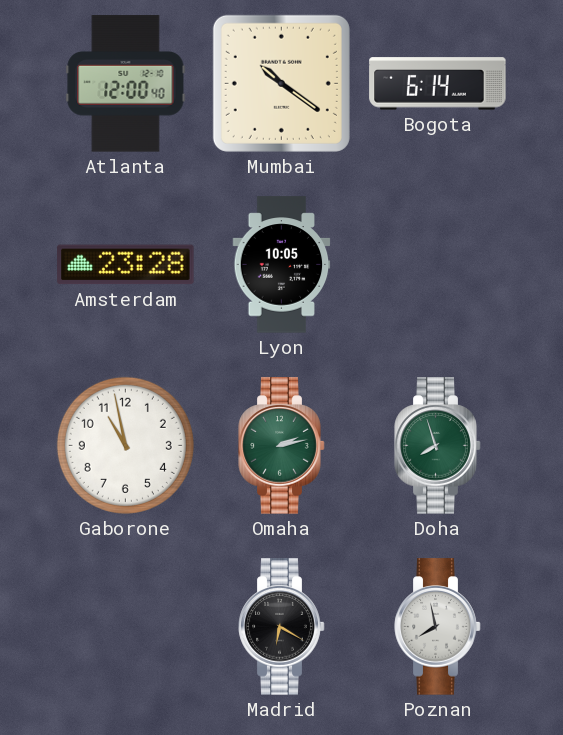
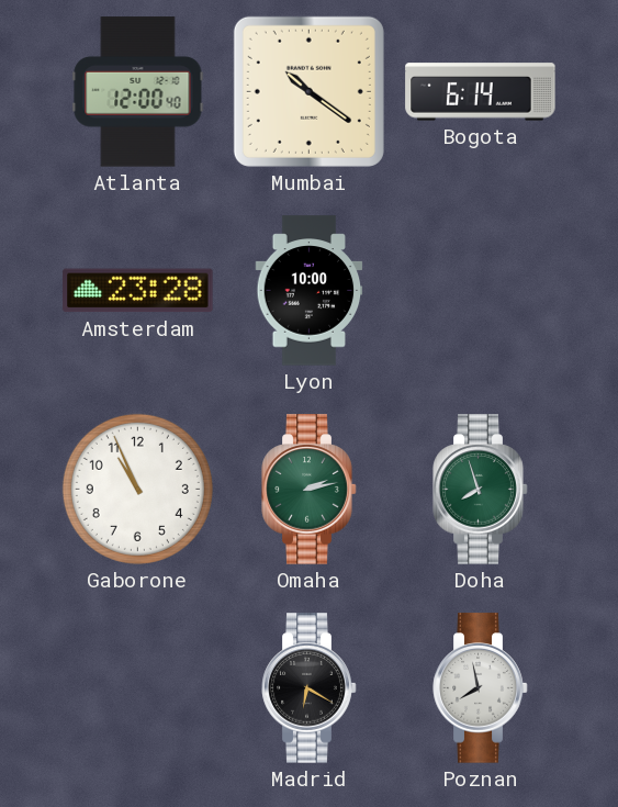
Lyon: 10:05 -> 10:00 (310, 291)
Gaborone: 10:58 -> 10:56 (137, 489)
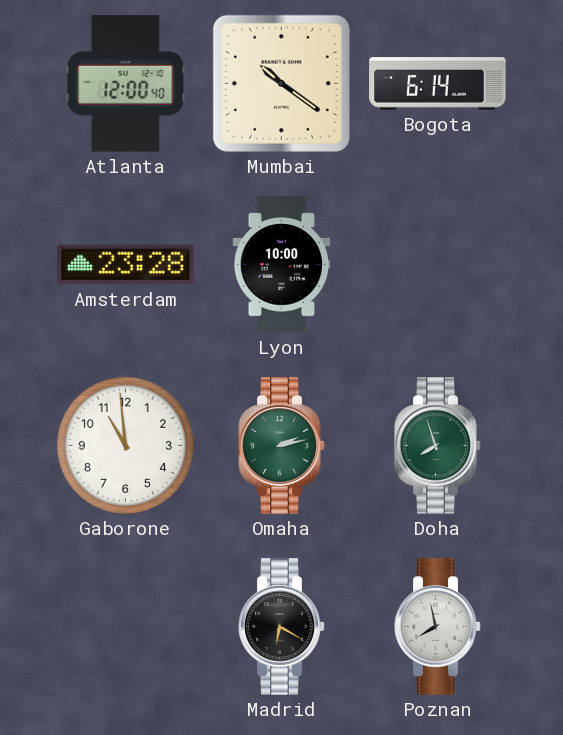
Gaborone: 10:56 -> 10:59 (125, 445)
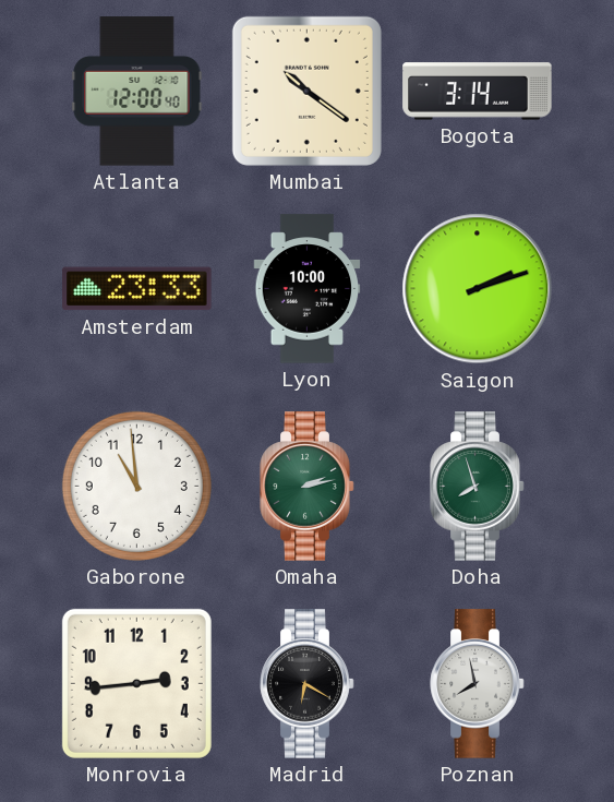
Bogota: 6:14 -> 3:14 (478, 92)
Amsterdam: 23:28 -> 23:33 (137, 289)
Saigon: none -> 2:12 (478, 289)
Monrovia: none -> 2:44 (136, 683)
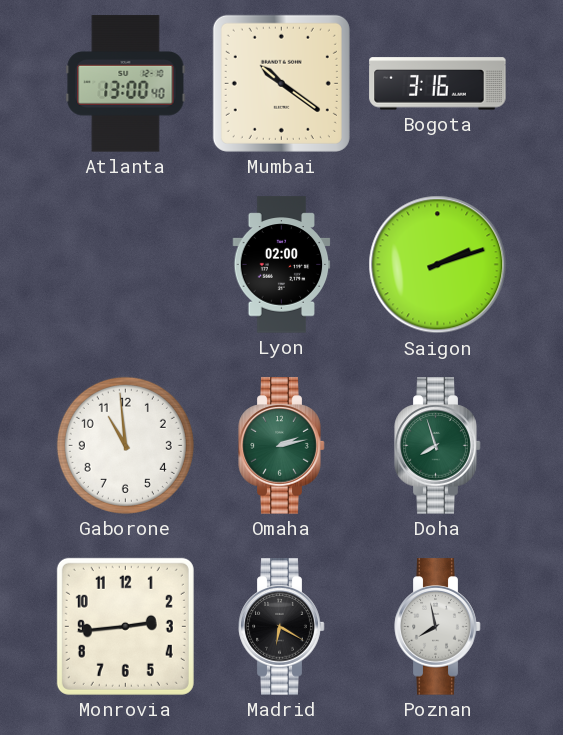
Atlanta: 12:00 -> 13:00 (126, 84)
Bogota: 3:14 -> 3:16 (438, 84)
Amsterdam: 23:33 -> none (137, 289)
Lyon: 10:00 -> 02:00 (282, 265)
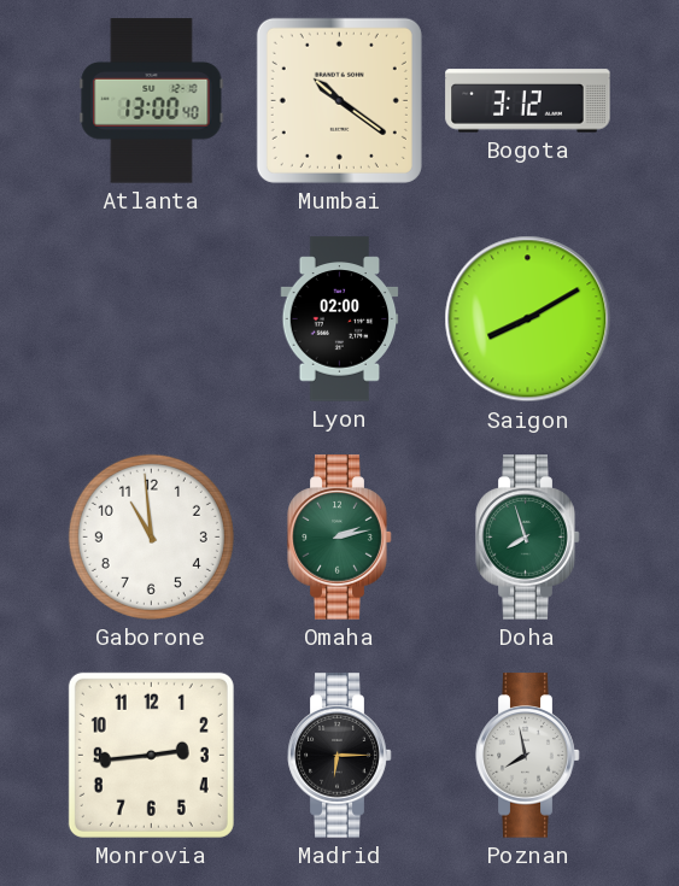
Bogota: 3:16 -> 3:12 (528, 101)
Saigon: 2:12 -> 8:10 (528, 319)
Madrid: 6:20 -> 6:15 (340, 756)
